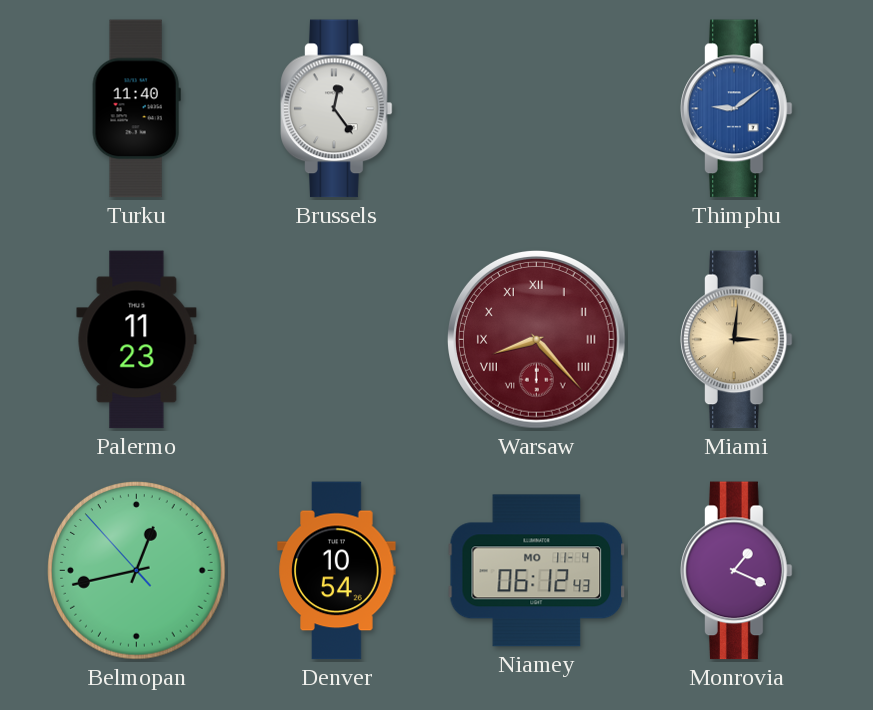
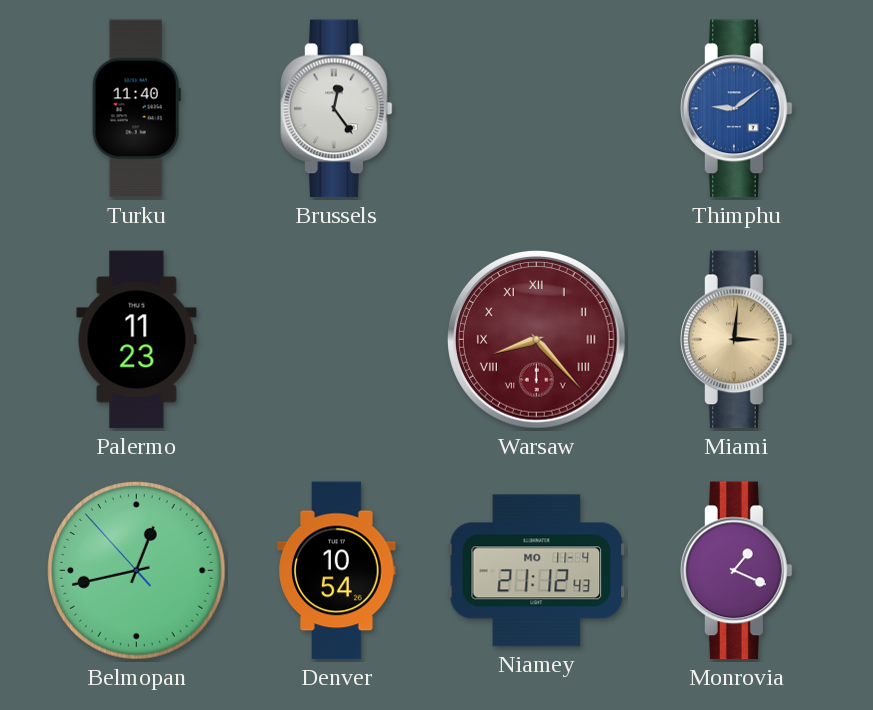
Niamey: 06:12 -> 21:12 (537, 571)
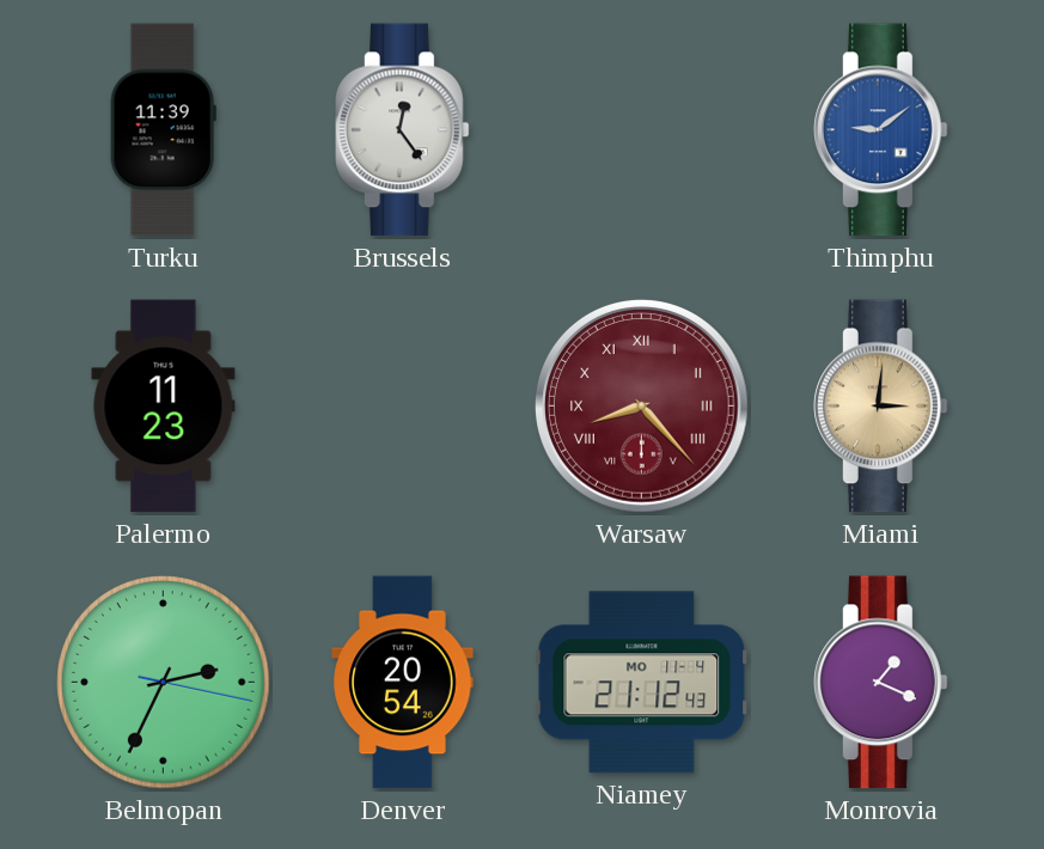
Turku: 11:40 -> 11:39 (163, 130)
Belmopan: 12:42 -> 2:34 (164, 683)
Denver: 10:54 -> 20:54 (403, 683)
